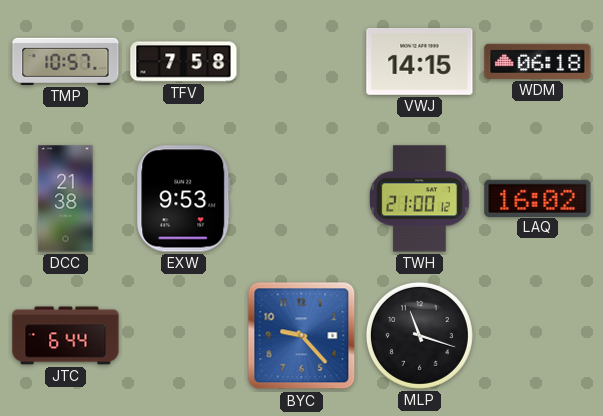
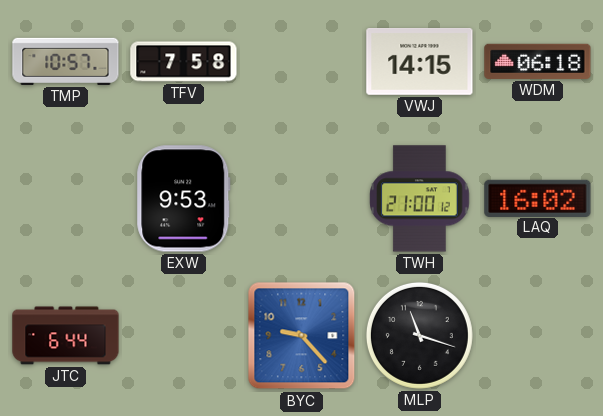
DCC: 21:38 -> none (66, 199)
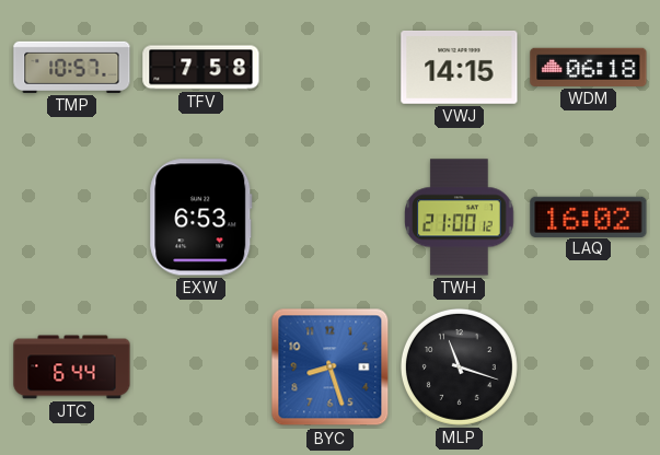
EXW: 9:53 -> 6:53 (201, 218)
BYC: 9:23 -> 8:27 (331, 367)
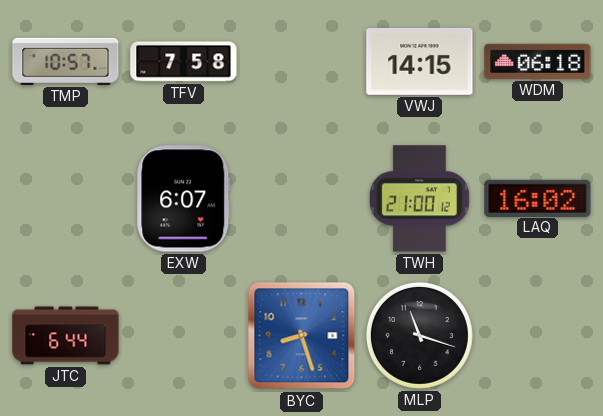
EXW: 6:53 -> 6:07 (184, 199)
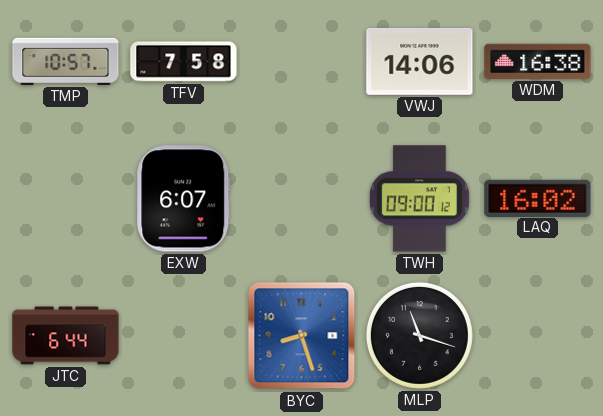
VWJ: 14:15 -> 14:06 (420, 62)
WDM: 06:18 -> 16:38 (538, 61)
TWH: 21:00 -> 09:00 (420, 199)
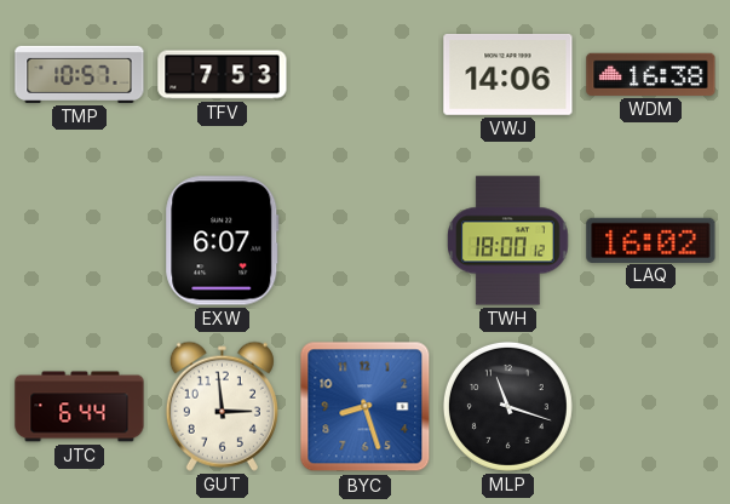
TFV: 7:58 -> 7:53 (223, 75)
TWH: 09:00 -> 18:00 (508, 241)
GUT: none -> 2:59 (222, 406)
